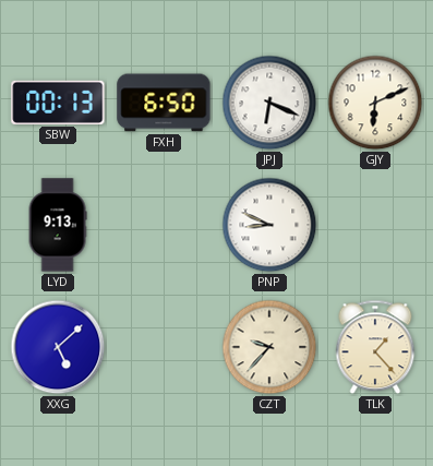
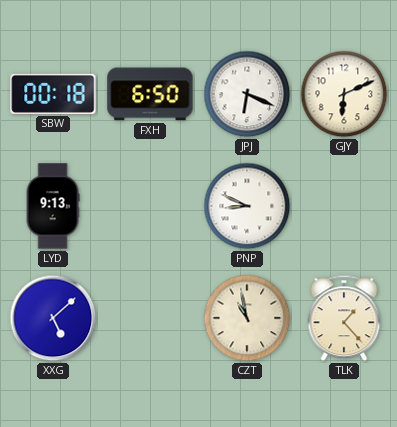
SBW: 00:13 -> 00:18 (53, 94)
CZT: 9:37 -> 10:58 (247, 318)
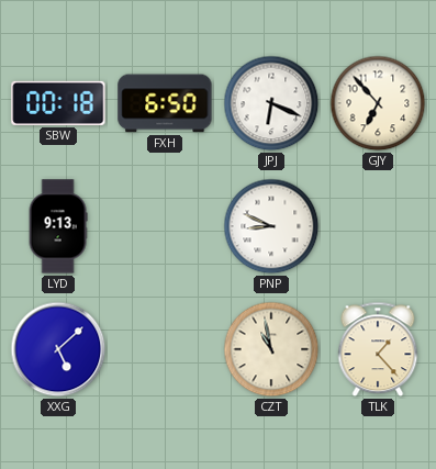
GJY: 6:11 -> 6:53 (378, 103)
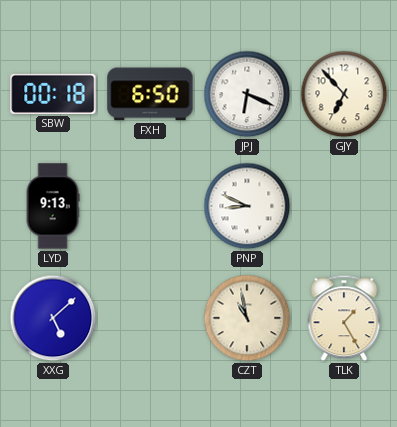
TLK: 1:23 -> 1:25 (344, 318)
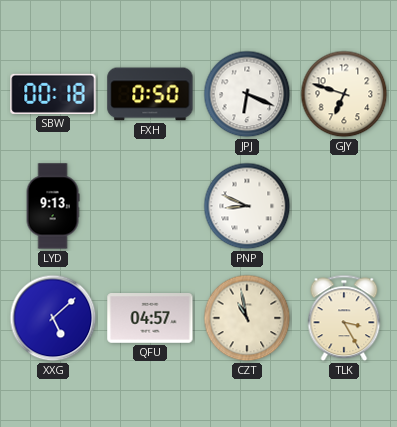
FXH: 6:50 -> 0:50 (150, 94)
GJY: 6:53 -> 6:48 (344, 94)
QFU: none -> 04:57 (150, 319)
TLK: 1:25 -> 3:25 (344, 318)
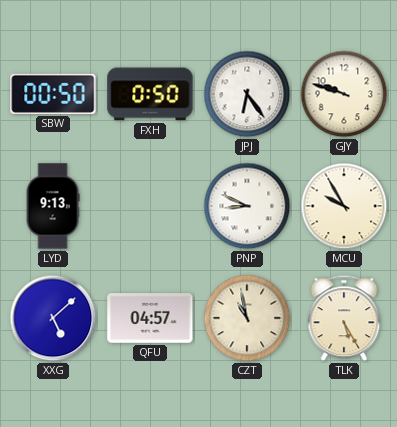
SBW: 00:18 -> 00:50 (53, 94)
JPJ: 6:19 -> 6:24 (247, 94)
GJY: 6:48 -> 9:48 (344, 94)
MCU: none -> 9:55 (344, 206)
TLK: 3:25 -> 5:25 (344, 318)
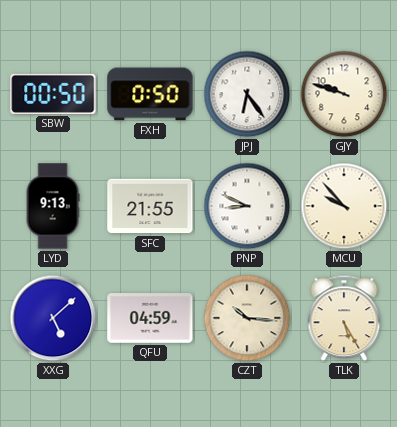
SFC: none -> 21:55 (150, 206)
MCU: 9:55 -> 9:53 (344, 206)
QFU: 04:57 -> 04:59 (150, 319)
CZT: 10:58 -> 10:16 (247, 318)
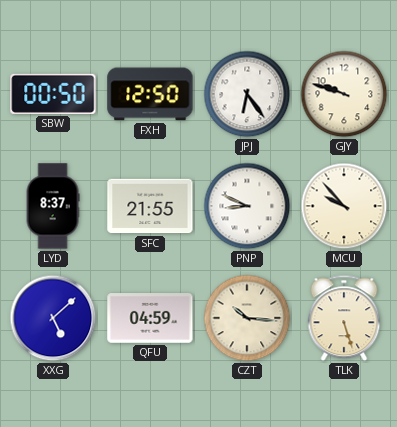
FXH: 0:50 -> 12:50 (150, 94)
LYD: 9:13 -> 8:37 (53, 206)
TLK: 5:25 -> 5:27 (344, 318)
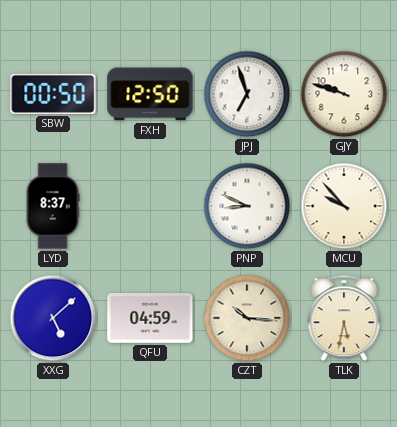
JPJ: 6:24 -> 6:57 (247, 94)
SFC: 21:55 -> none (150, 206)
TLK: 5:27 -> 5:32 (344, 318)
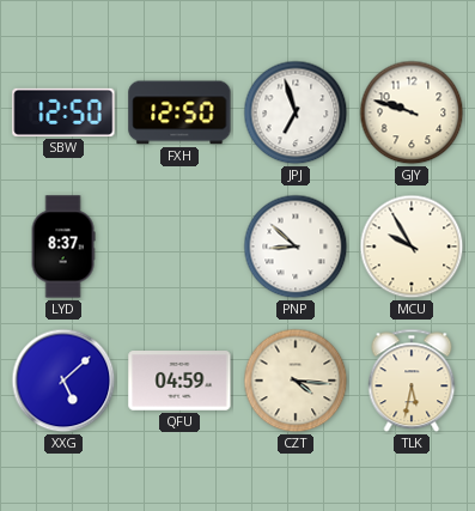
SBW: 00:50 -> 12:50 (63, 112)
PNP: 8:49 -> 8:52 (296, 247)
MCU: 9:53 -> 9:55 (412, 247)
CZT: 10:16 -> 4:16 (296, 381)
